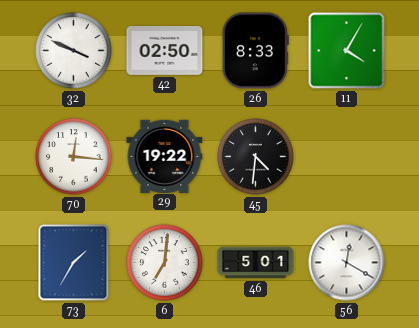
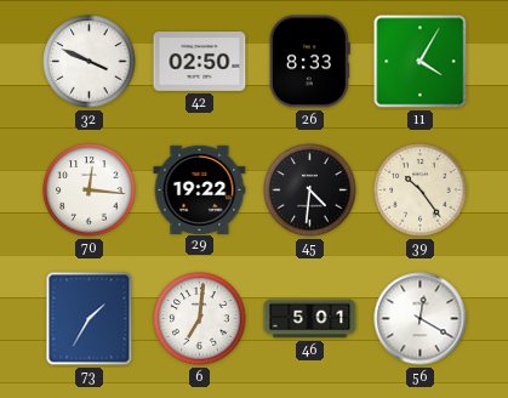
39: none -> 10:24 (421, 191)
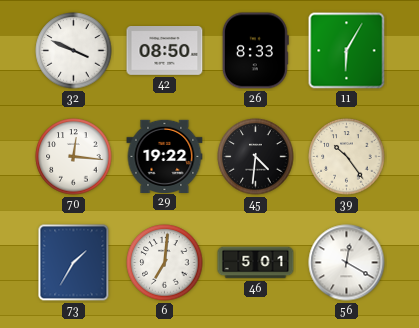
42: 02:50 -> 08:50 (165, 51)
11: 4:05 -> 6:05 (347, 51)
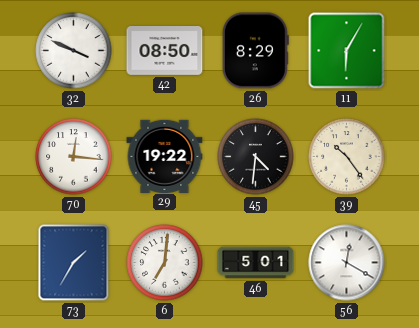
26: 8:33 -> 8:29 (255, 51)
